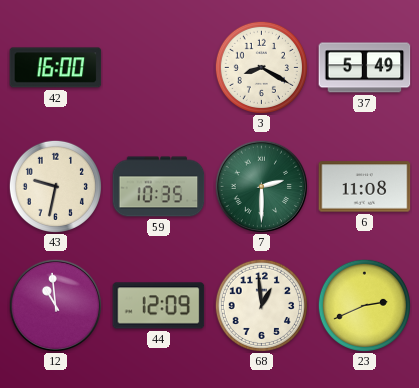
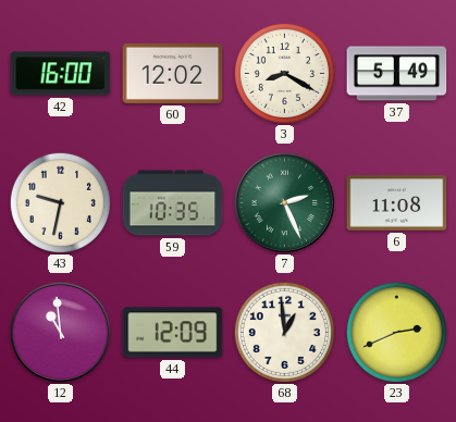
60: none -> 12:02 (173, 73)
7: 2:30 -> 2:26 (284, 202)
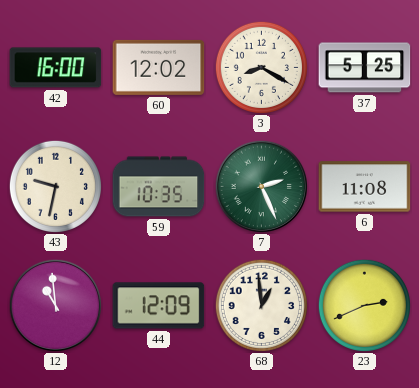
37: 5:49 -> 5:25 (365, 68)
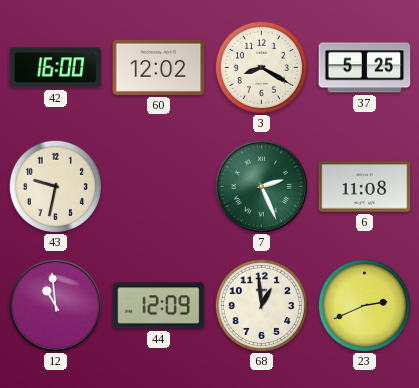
59: 10:35 -> none (159, 187)
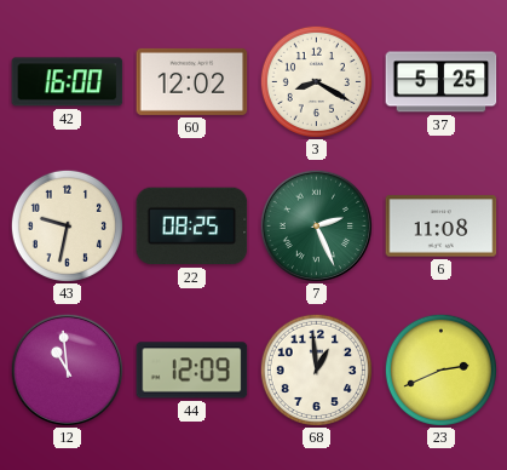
22: none -> 08:25 (192, 227)
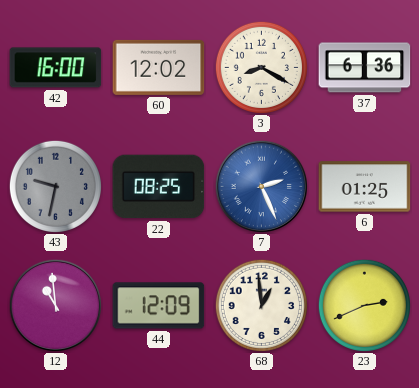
37: 5:25 -> 6:36 (365, 68)
43 dial: cream -> grey (55, 186)
7 dial: green -> blue (261, 186)
6: 11:08 -> 01:25 (365, 187)
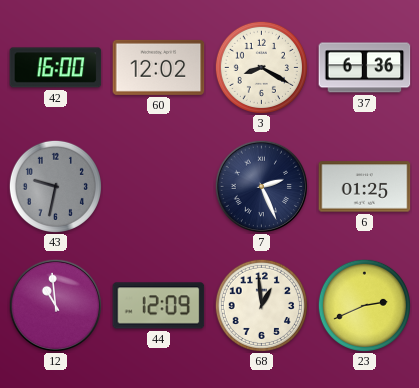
22: 08:25 -> none (159, 187)
7 dial: blue -> navy (261, 186)
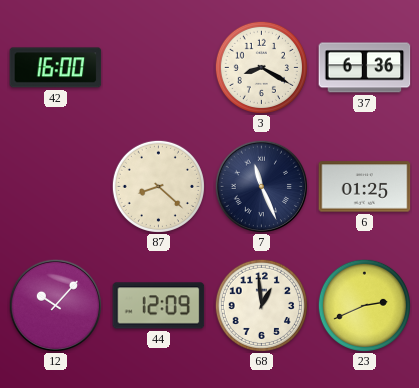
60: 12:02 -> none (159, 67)
43: 9:32 -> none (55, 186)
87: none -> 8:22 (158, 186)
7: 2:26 -> 11:26 (261, 186)
12: 10:59 -> 10:07 (55, 305)
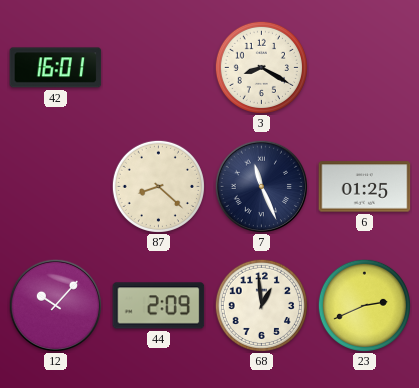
42: 16:00 -> 16:01 (56, 68)
37: 6:36 -> none (365, 68)
44: 12:09 -> 2:09 (159, 306)
